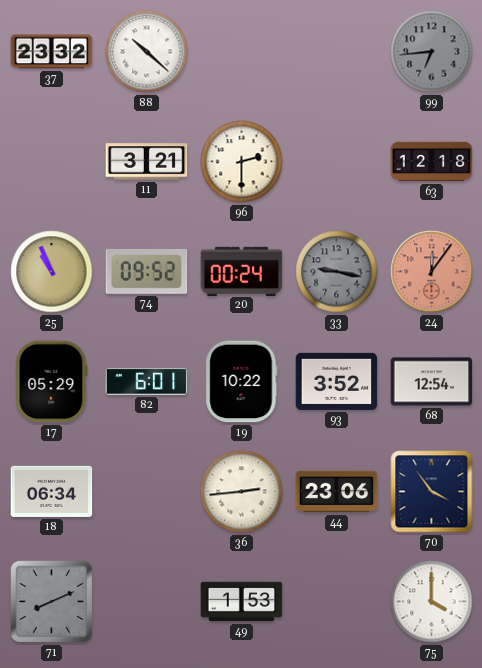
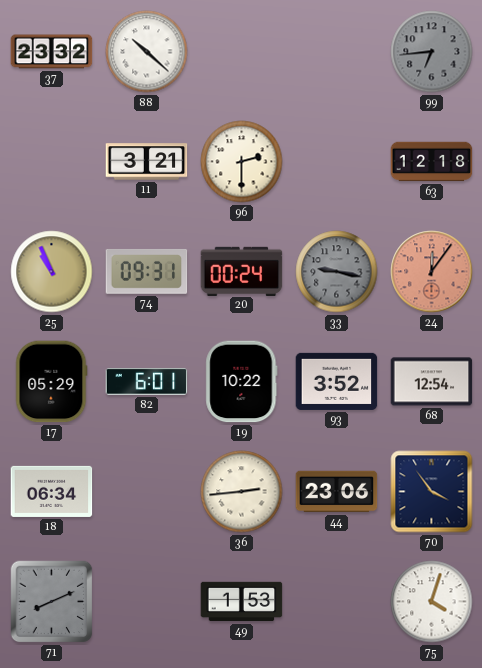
74: 09:52 -> 09:31 (147, 271)
75: 4:00 -> 4:03 (432, 602)
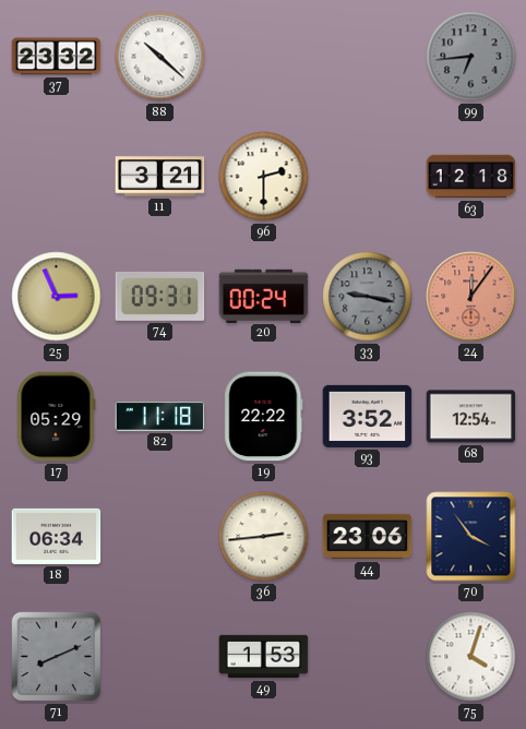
25: 10:56 -> 2:56 (57, 297)
82: 6:01 -> 11:18 (160, 417)
19: 10:22 -> 22:22 (264, 417)
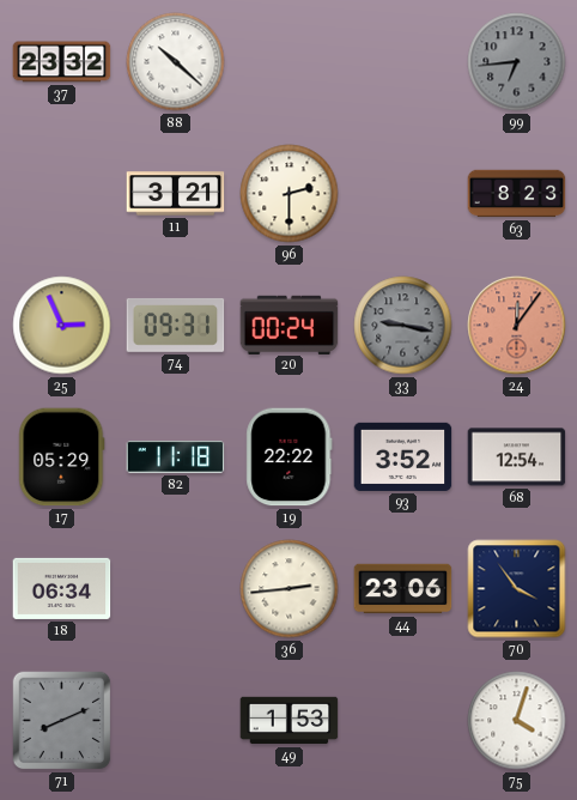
63: 12:18 -> 8:23 (517, 194)
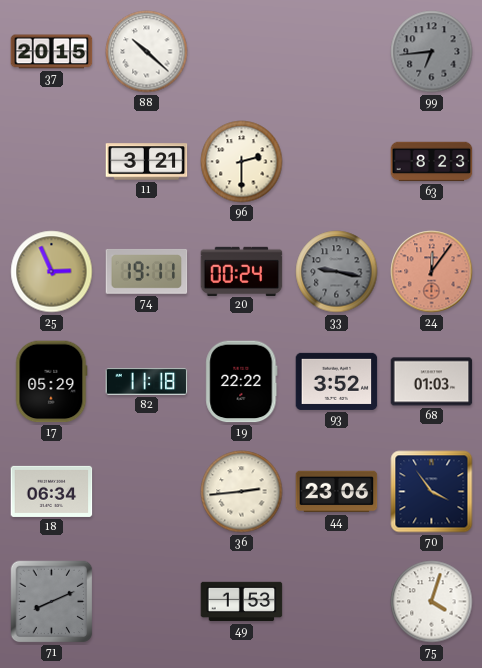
37: 23:32 -> 20:15 (52, 52)
74: 09:31 -> 19:11 (147, 271)
68: 12:54 -> 01:03 (432, 382)
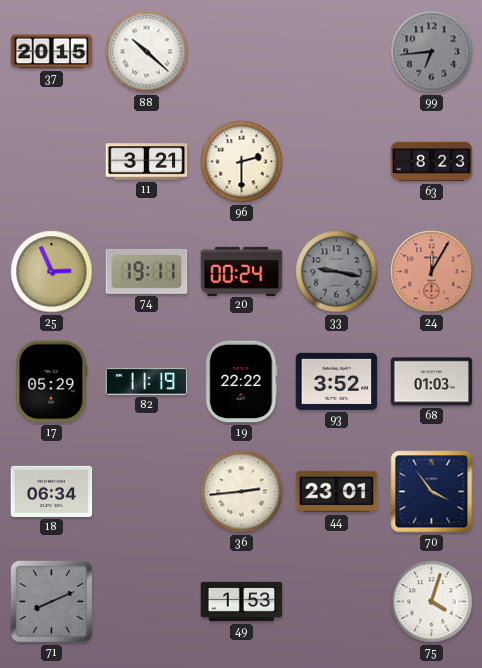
24: 12:06 -> 12:05 (432, 272)
82: 11:18 -> 11:19 (147, 382)
44: 23:06 -> 23:01 (337, 492)
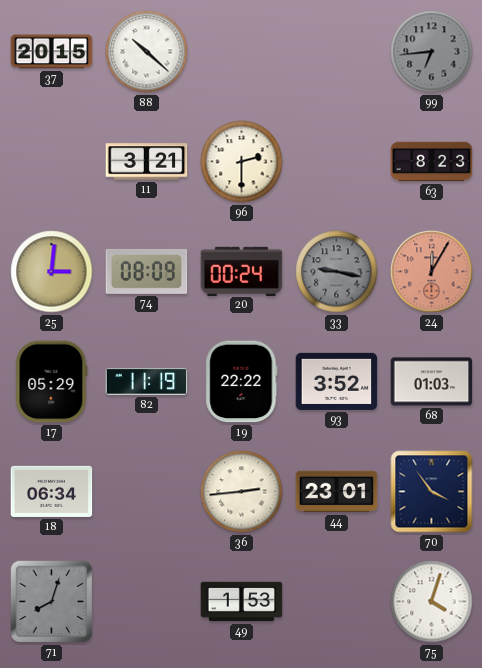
25: 2:56 -> 3:01 (52, 272)
74: 19:11 -> 08:09 (147, 271)
71: 8:11 -> 8:03 (52, 602)
